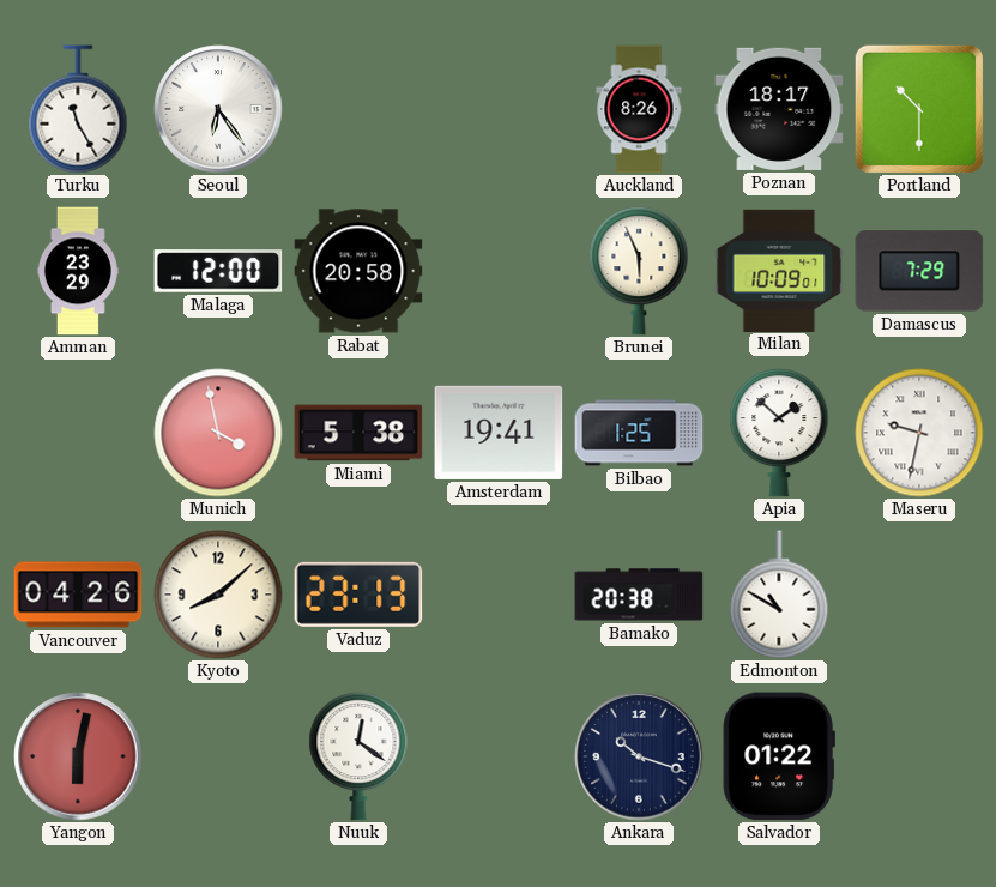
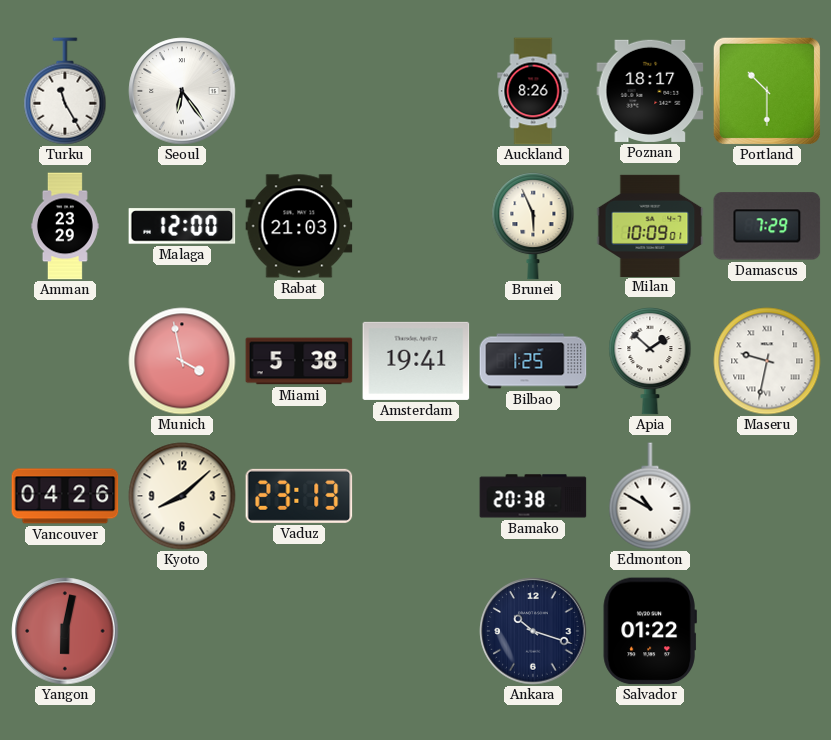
Rabat: 20:58 -> 21:03 (299, 226)
Nuuk: 12:21 -> none (358, 758)
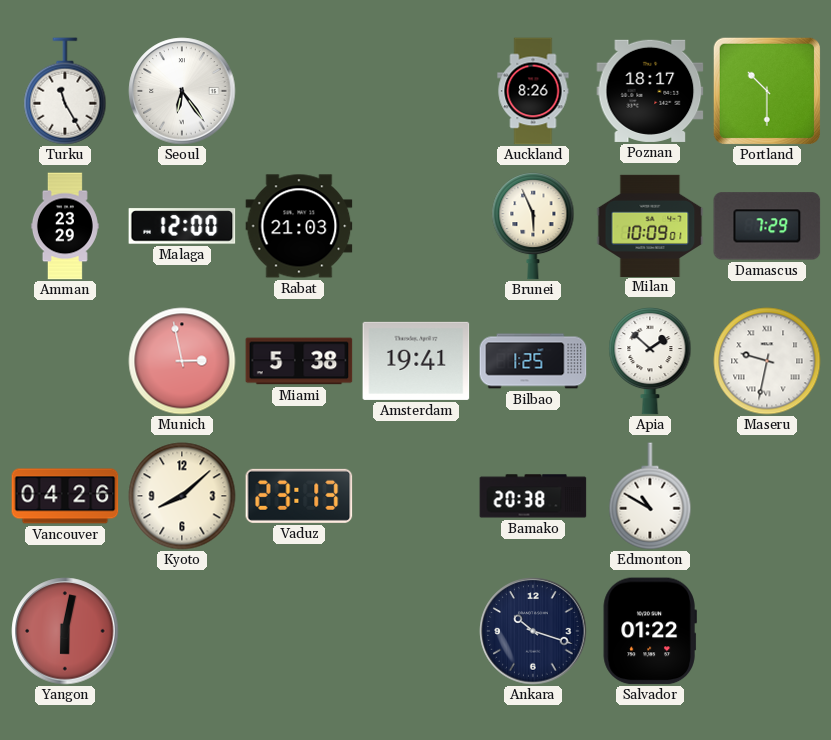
Munich: 3:58 -> 2:58 (182, 361)
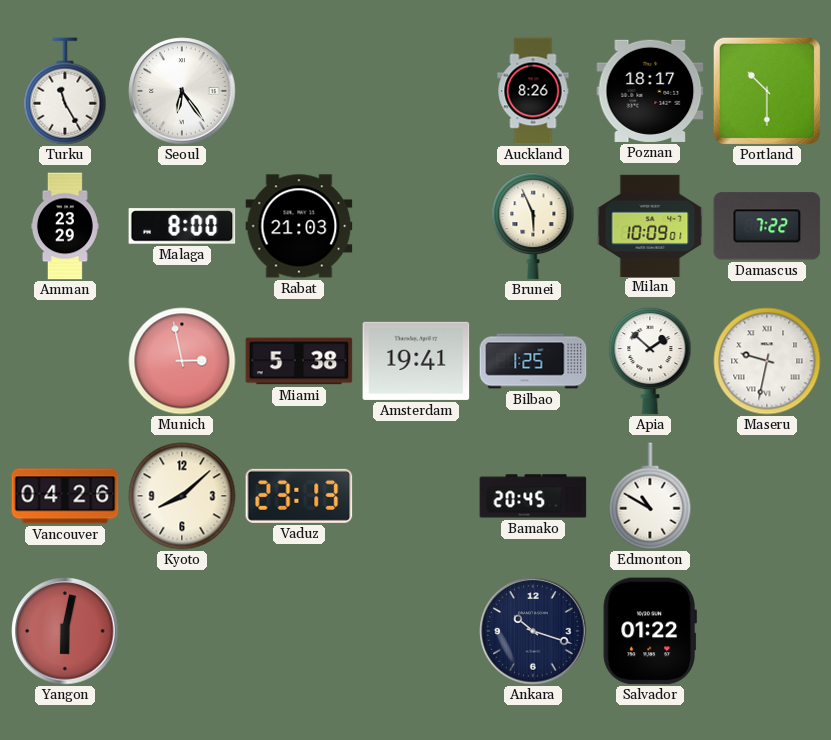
Malaga: 12:00 -> 8:00 (182, 226)
Damascus: 7:29 -> 7:22 (767, 226)
Bamako: 20:38 -> 20:45 (533, 496)
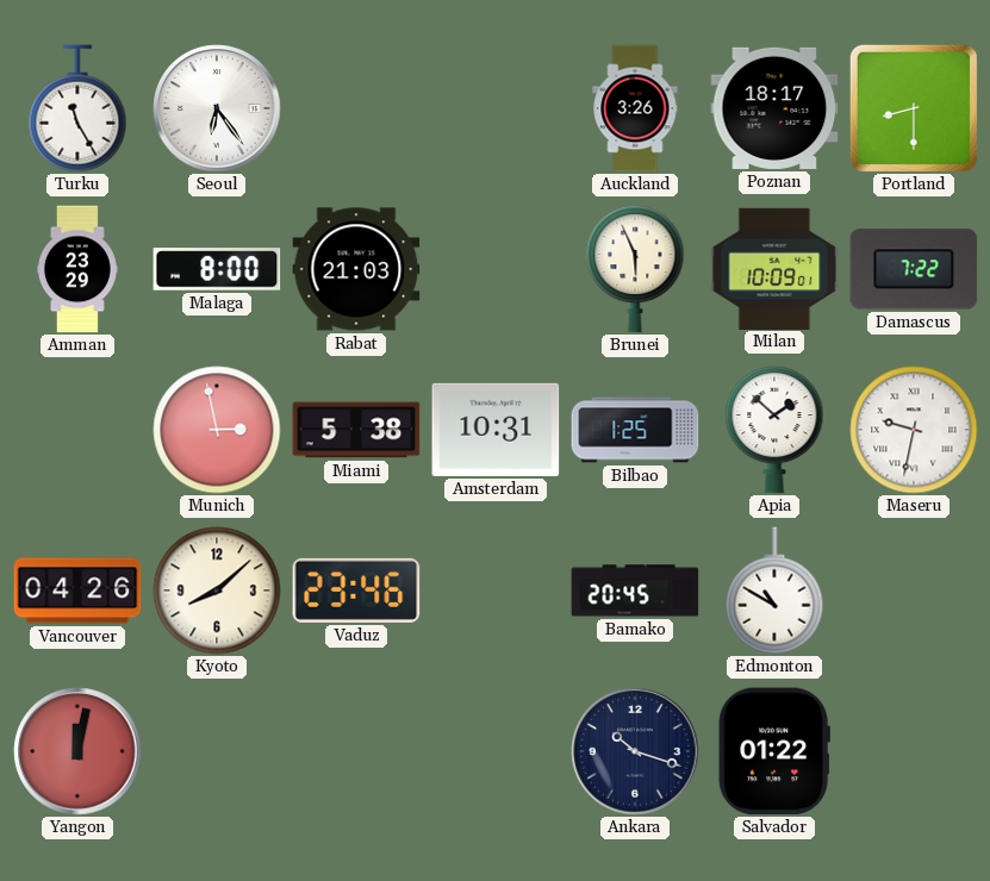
Auckland: 8:26 -> 3:26 (635, 108)
Portland: 10:30 -> 8:30 (914, 108)
Amsterdam: 19:41 -> 10:31 (496, 430)
Vaduz: 23:13 -> 23:46 (356, 591)
Yangon: 6:02 -> 12:02 (77, 751)
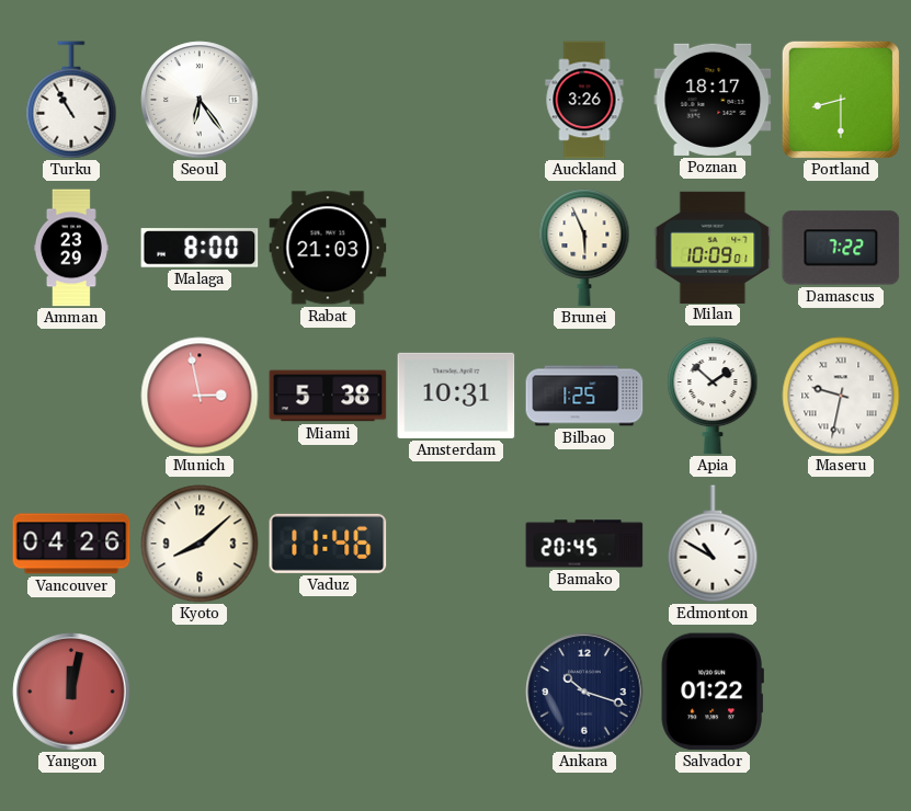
Turku: 11:25 -> 10:55 (71, 100)
Vaduz: 23:46 -> 11:46 (328, 544)
